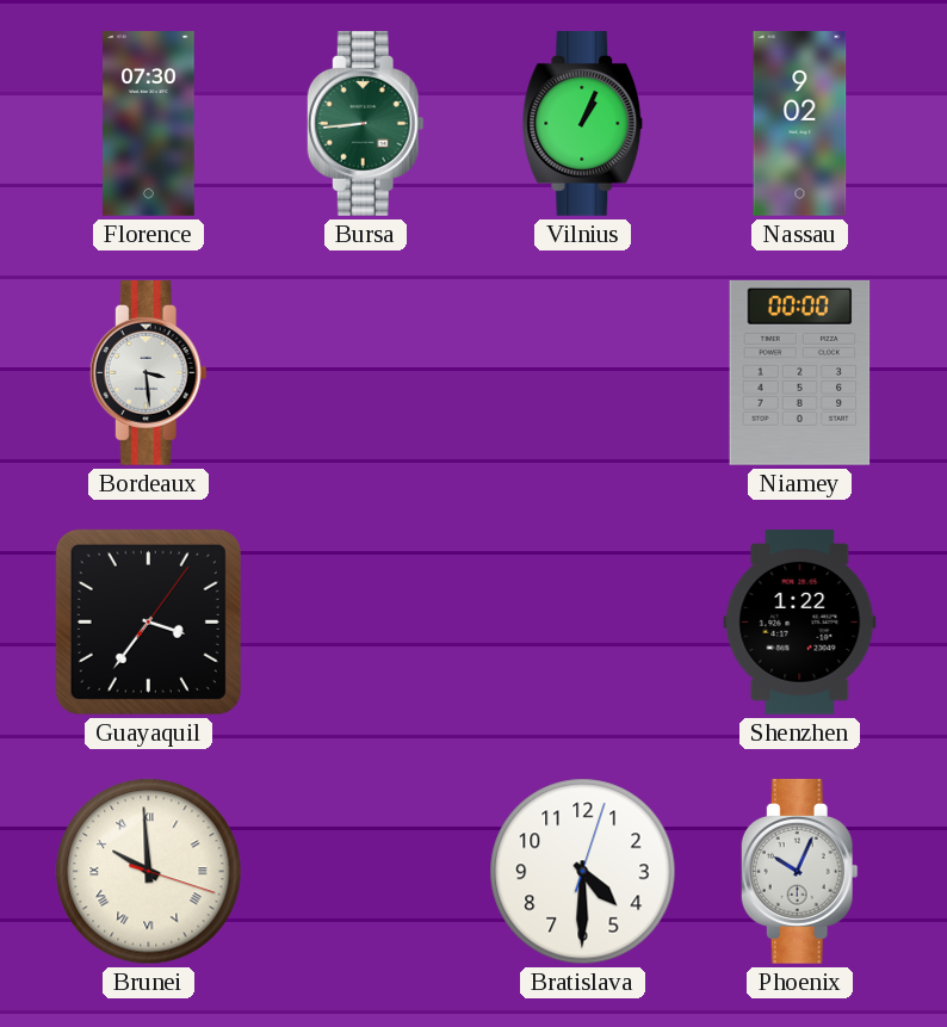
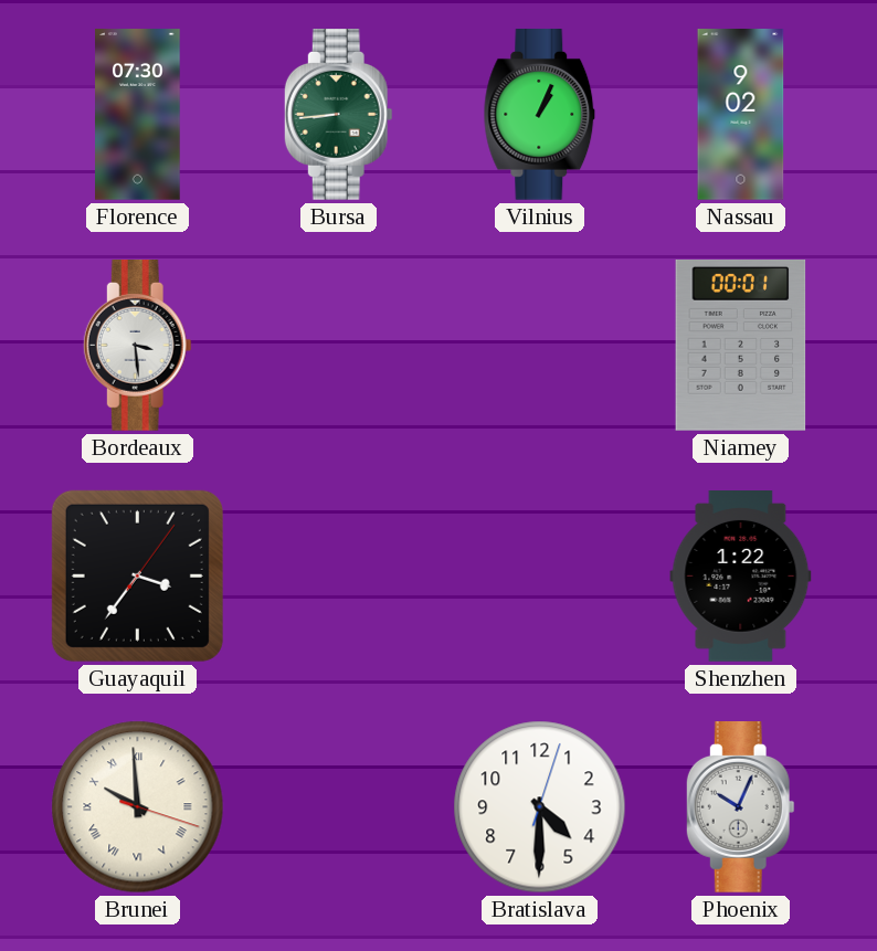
Niamey: 00:00 -> 00:01 (741, 345)
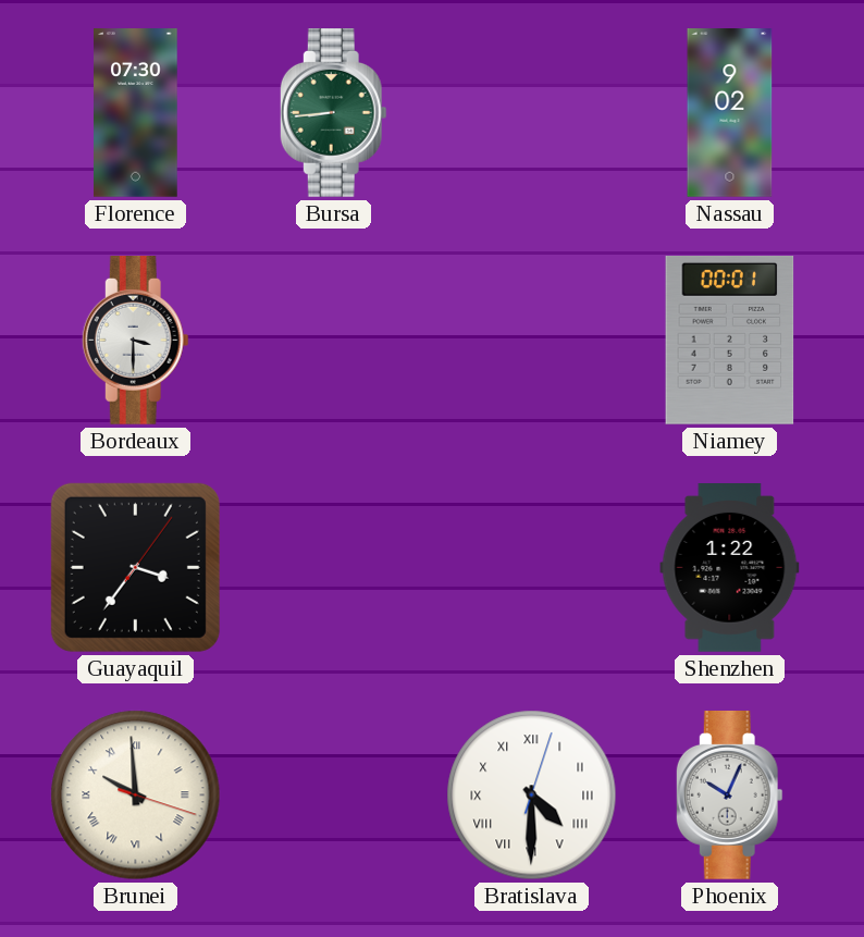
Vilnius: 1:04 -> none (540, 115)
Bordeaux: 3:29 -> 3:30 (135, 341)
Bratislava numerals: Arabic -> Roman (532, 796)
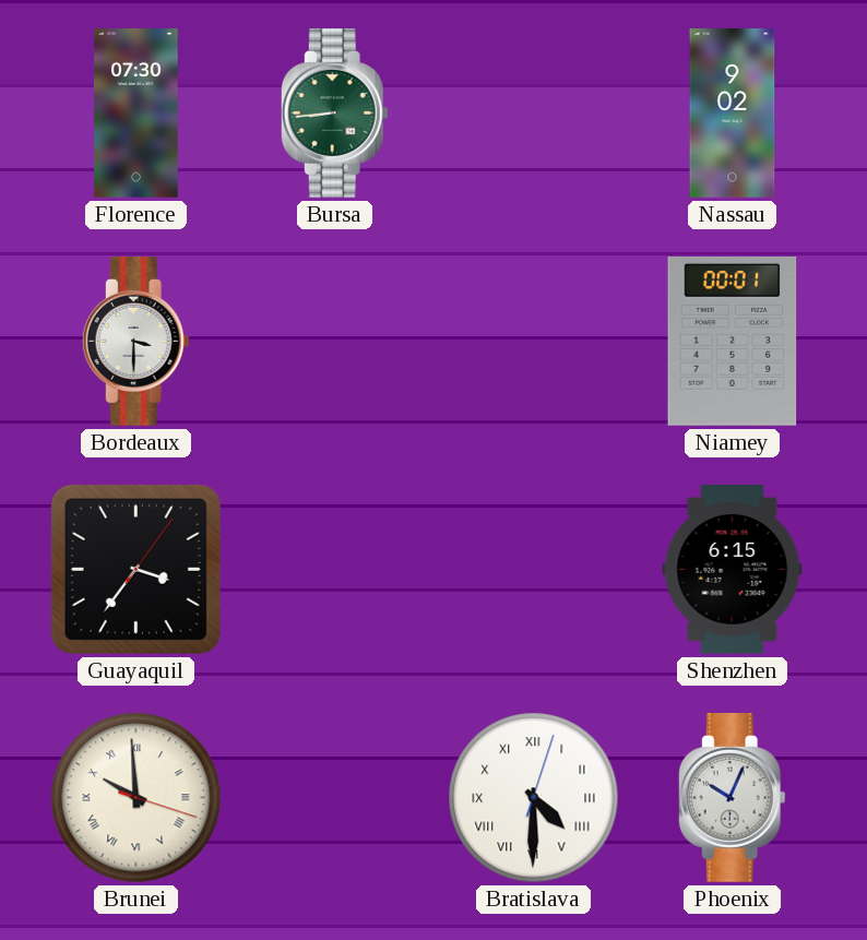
Shenzhen: 1:22 -> 6:15 (733, 570)
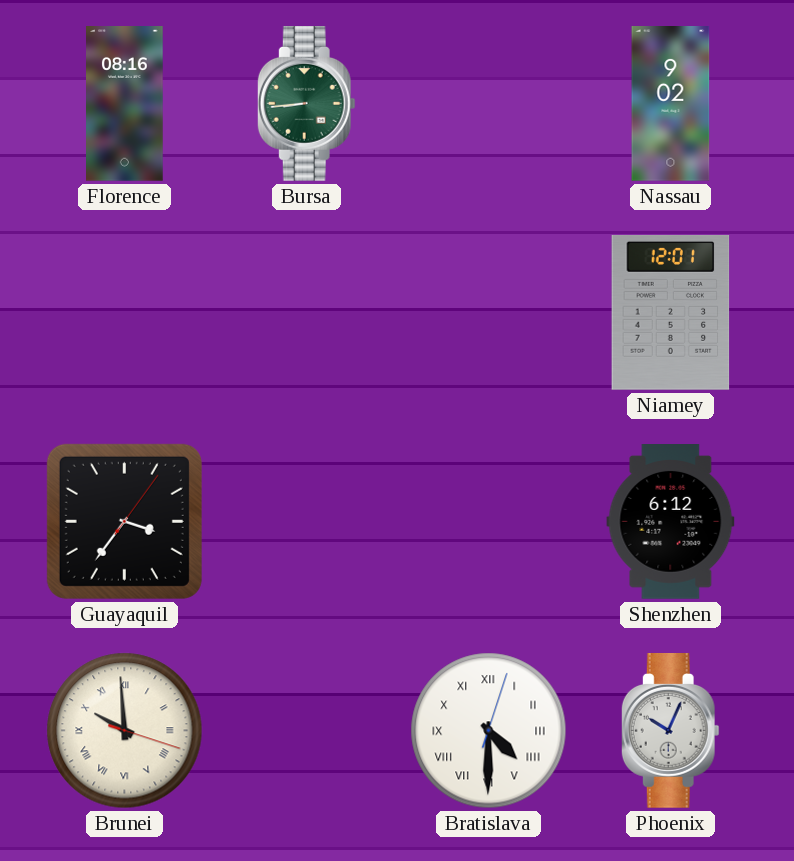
Florence: 07:30 -> 08:16 (125, 104)
Bordeaux: 3:30 -> none (135, 342)
Niamey: 00:01 -> 12:01 (671, 312)
Shenzhen: 6:15 -> 6:12 (671, 522)
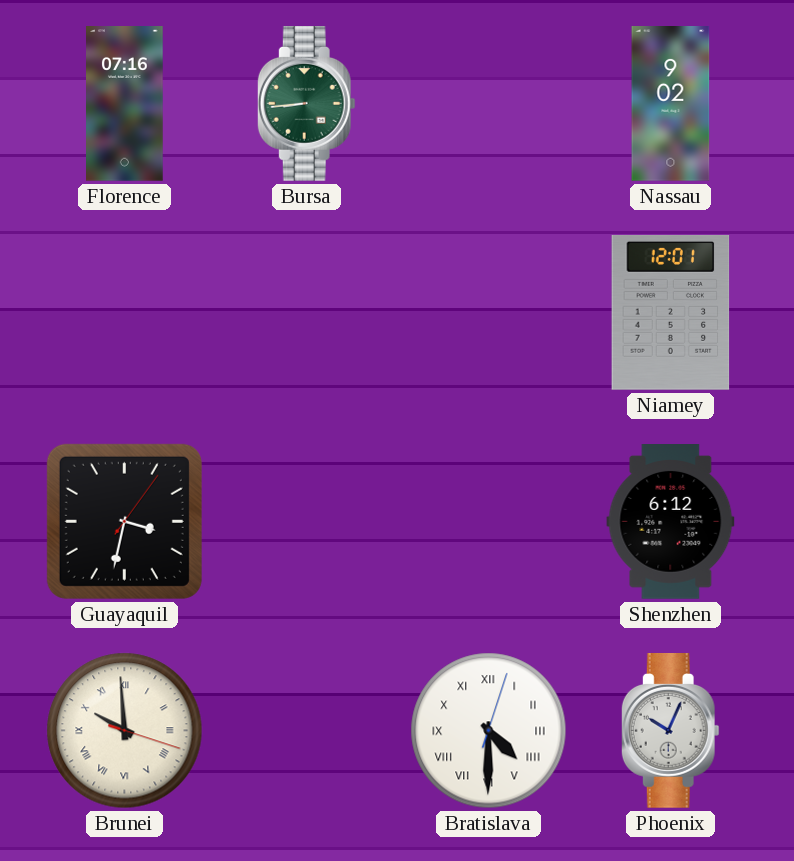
Florence: 08:16 -> 07:16 (125, 104)
Guayaquil: 3:36 -> 3:32 (124, 521)
